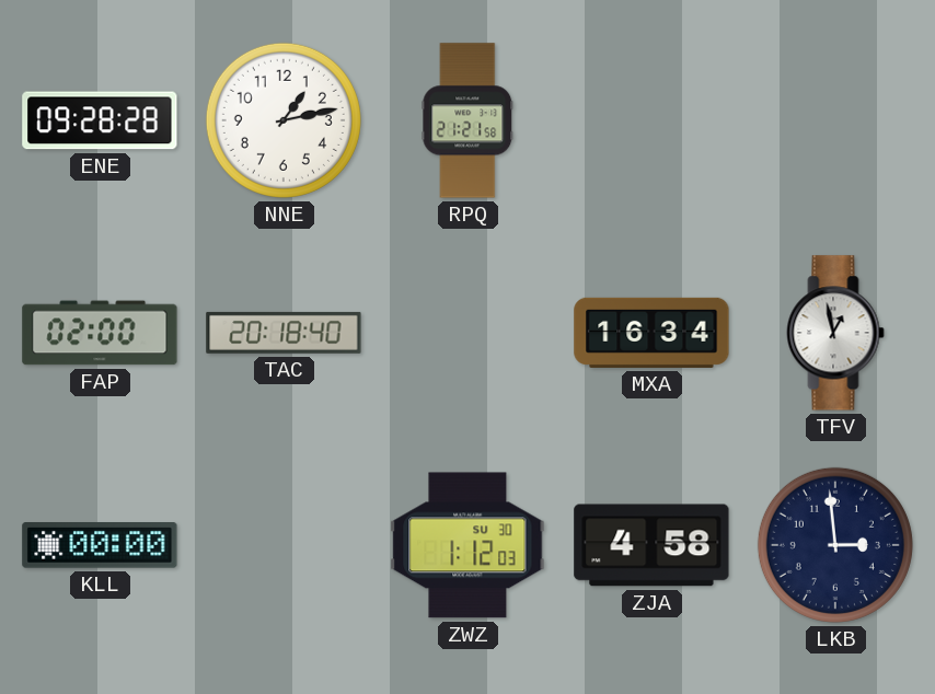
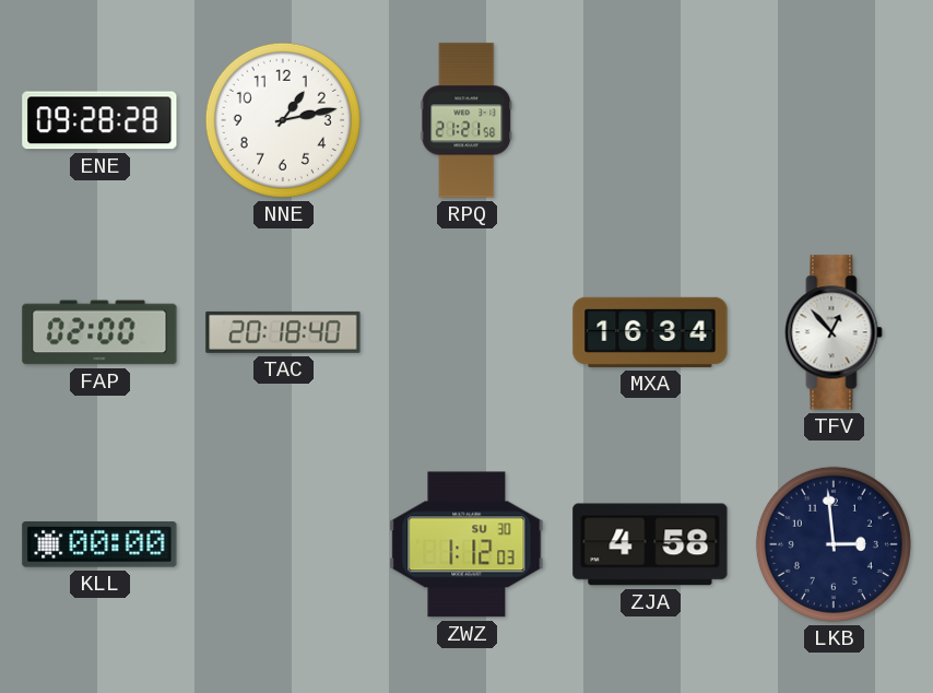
TFV: 12:58 -> 12:53 (834, 332)
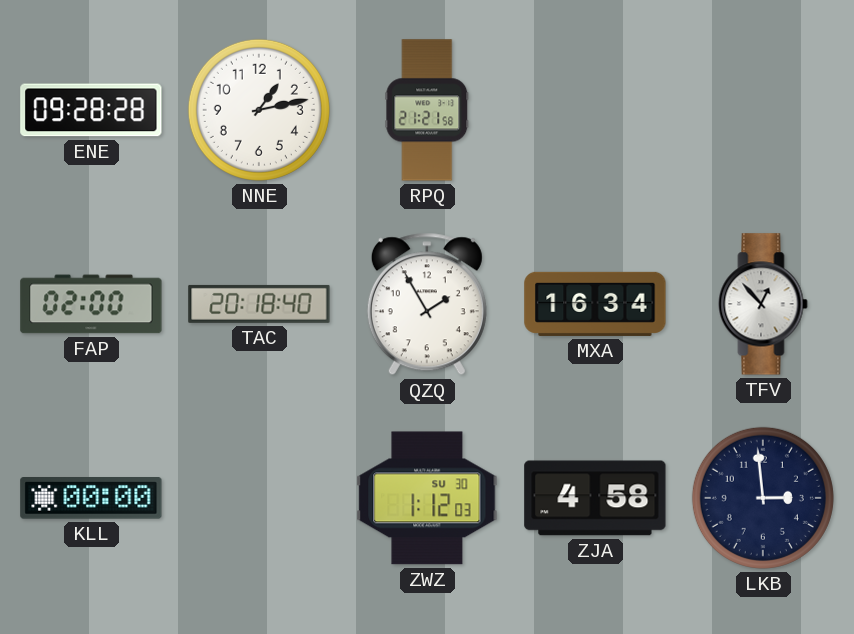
QZQ: none -> 1:55 (427, 304)
